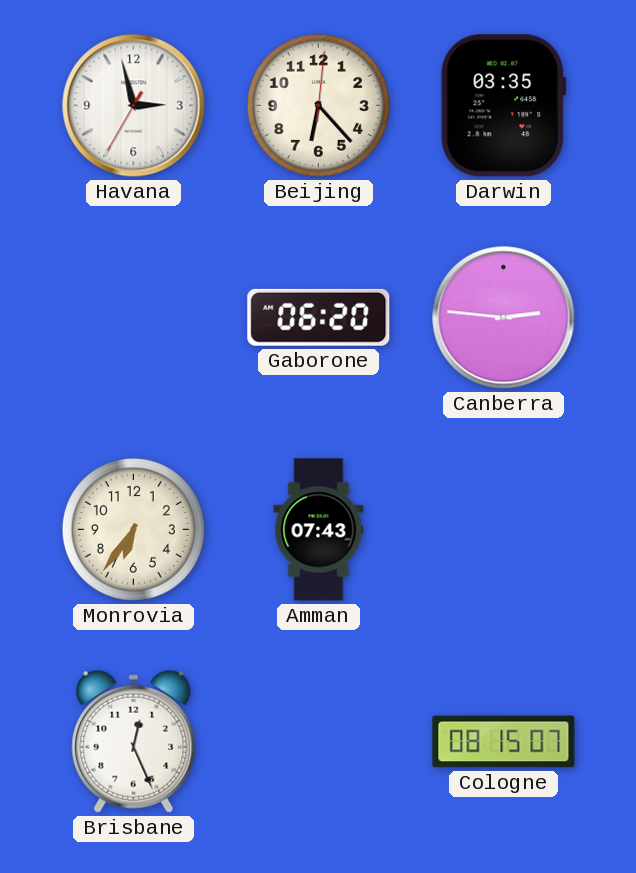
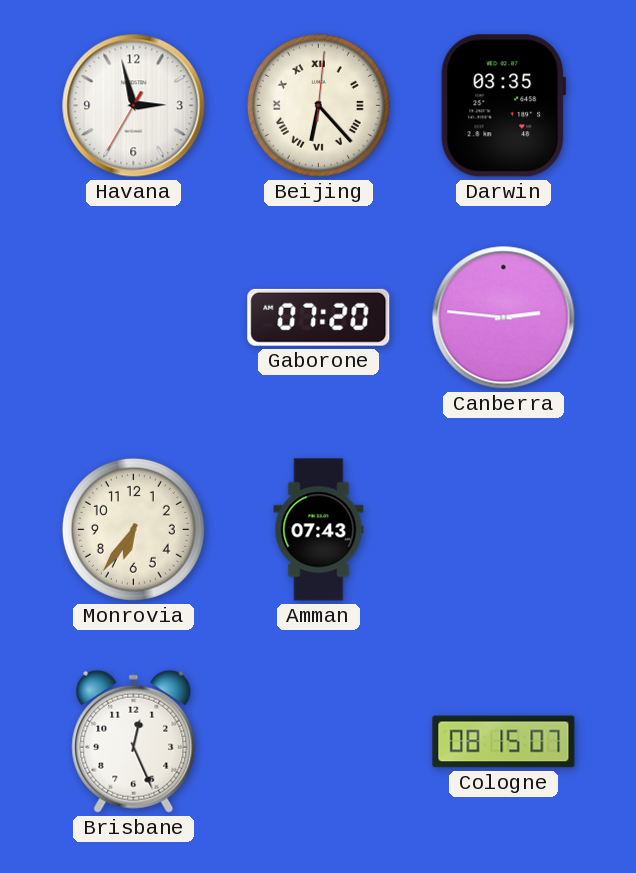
Beijing numerals: Arabic -> Roman (318, 105)
Gaborone: 06:20 -> 07:20 (319, 317)
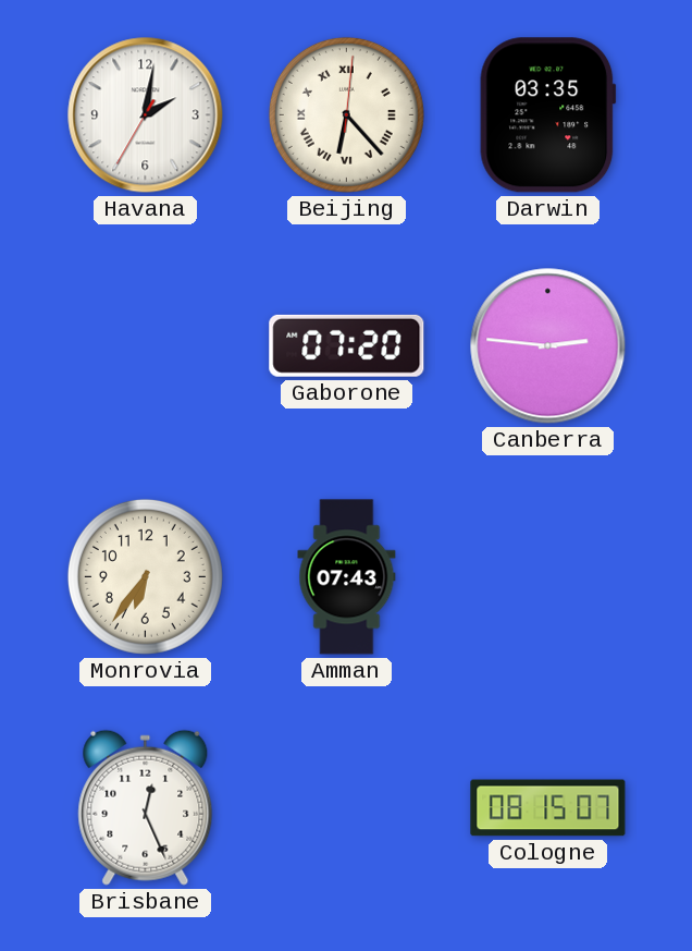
Havana: 2:57 -> 2:01 (146, 115)
